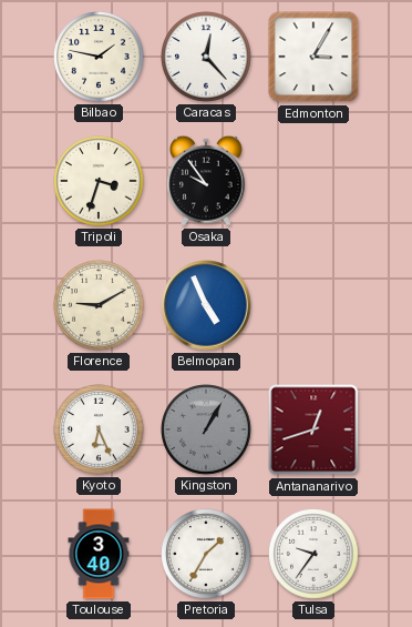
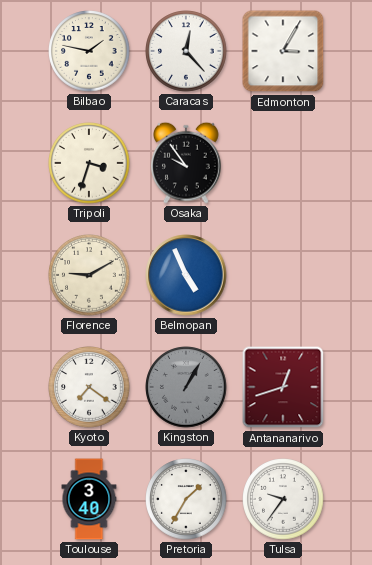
Kyoto: 6:26 -> 7:21 (89, 387)
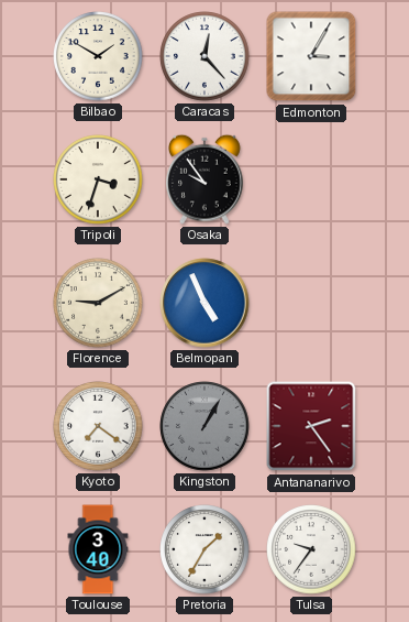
Bilbao: 1:47 -> 1:50 (98, 56)
Antananarivo: 12:42 -> 2:24 (311, 426)
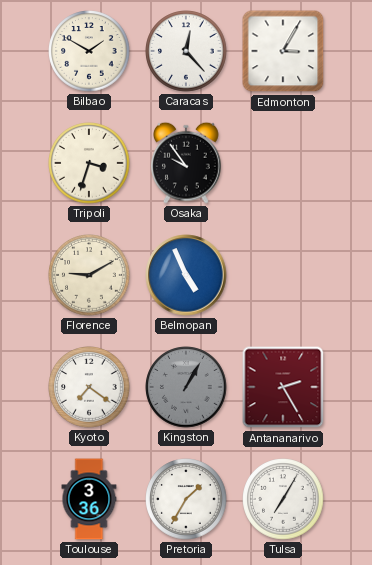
Antananarivo: 2:24 -> 2:25 (283, 387)
Toulouse: 3:40 -> 3:36 (89, 499)
Tulsa: 9:36 -> 7:05 (283, 499)
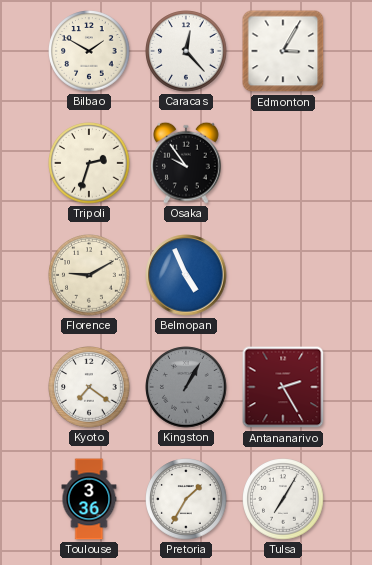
Tripoli: 3:33 -> 2:33 (89, 163)
